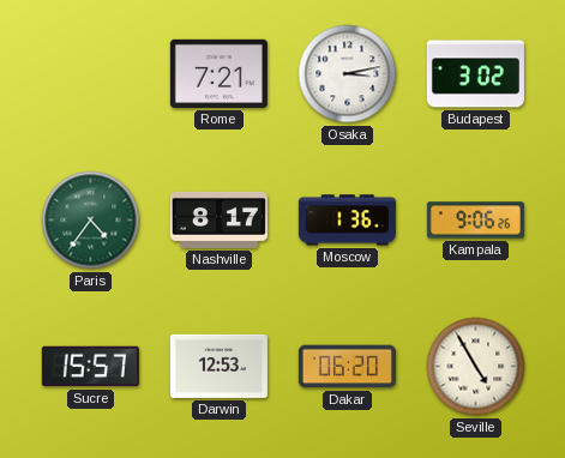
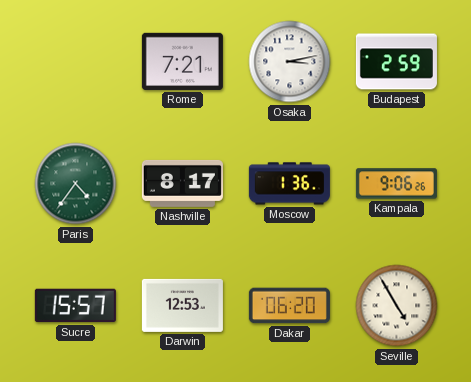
Budapest: 3:02 -> 2:59 (396, 62)
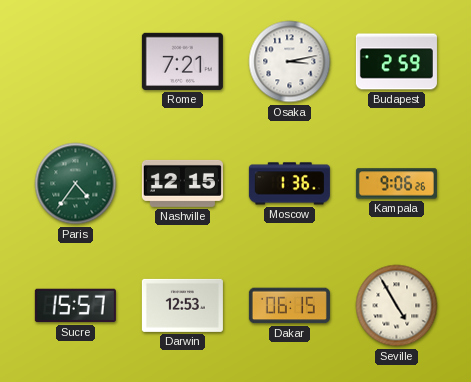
Nashville: 8:17 -> 12:15 (182, 183)
Dakar: 06:20 -> 06:15 (289, 306)
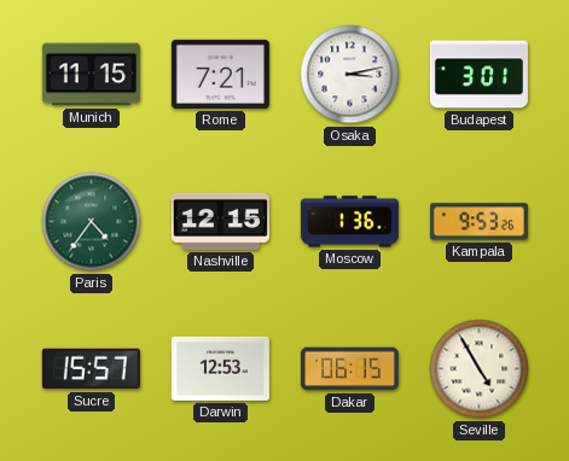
Munich: none -> 11:15 (91, 75)
Budapest: 2:59 -> 3:01 (478, 75)
Kampala: 9:06 -> 9:53 (478, 222)
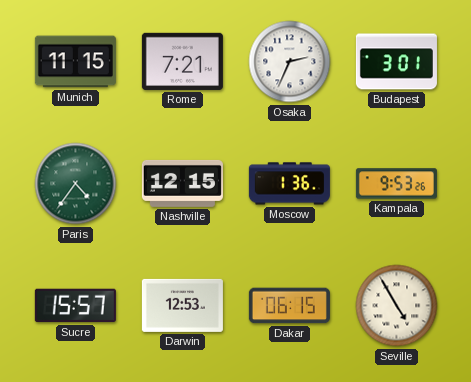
Osaka: 3:13 -> 2:34 (290, 62)
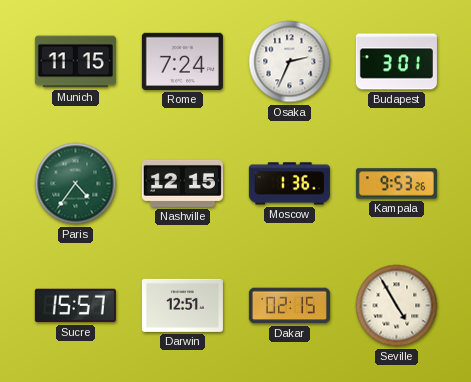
Rome: 7:21 -> 7:24 (182, 61)
Darwin: 12:53 -> 12:51 (182, 305)
Dakar: 06:15 -> 02:15 (289, 306)
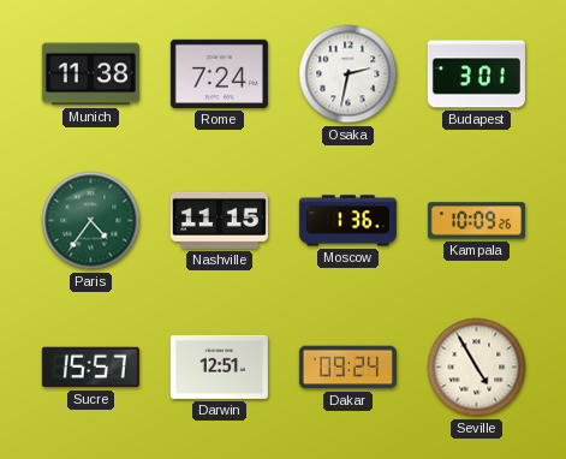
Munich: 11:15 -> 11:38 (90, 74)
Osaka: 2:34 -> 2:32 (348, 74)
Nashville: 12:15 -> 11:15 (219, 220)
Kampala: 9:53 -> 10:09 (476, 221)
Dakar: 02:15 -> 09:24 (347, 368)
